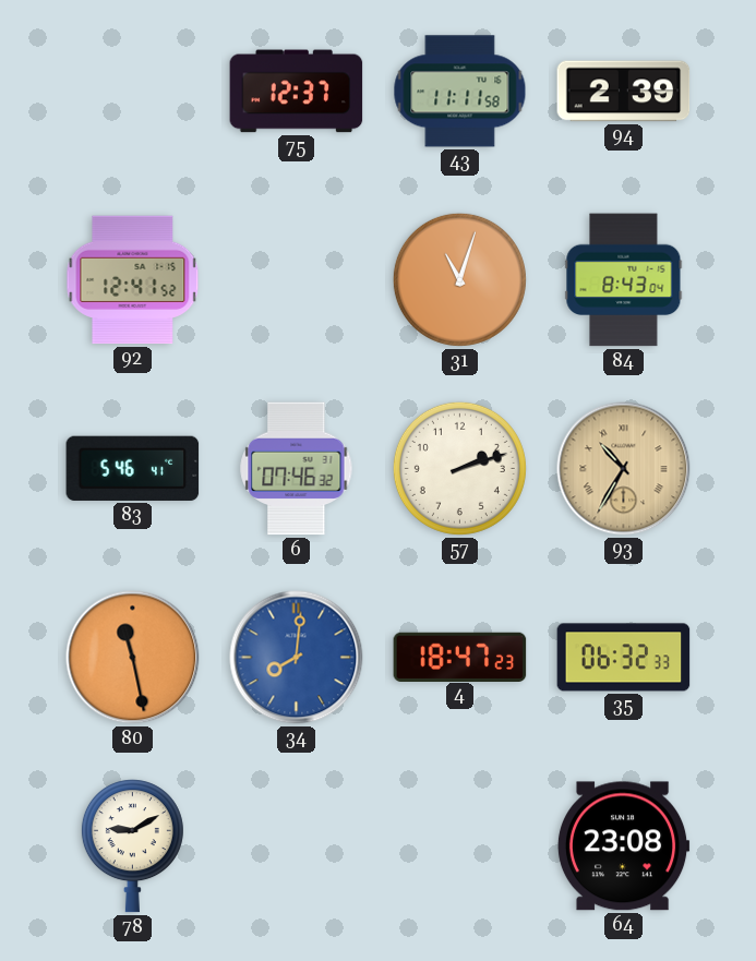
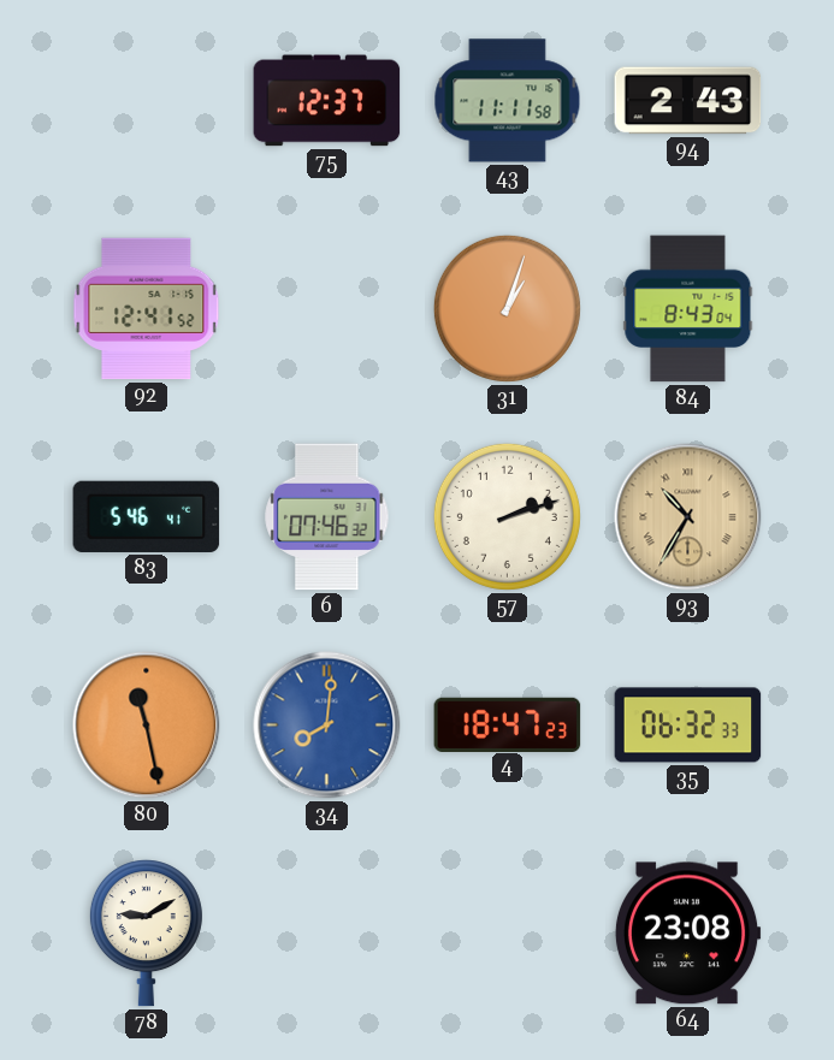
94: 2:39 -> 2:43 (688, 101)
31: 11:03 -> 1:03 (507, 308)
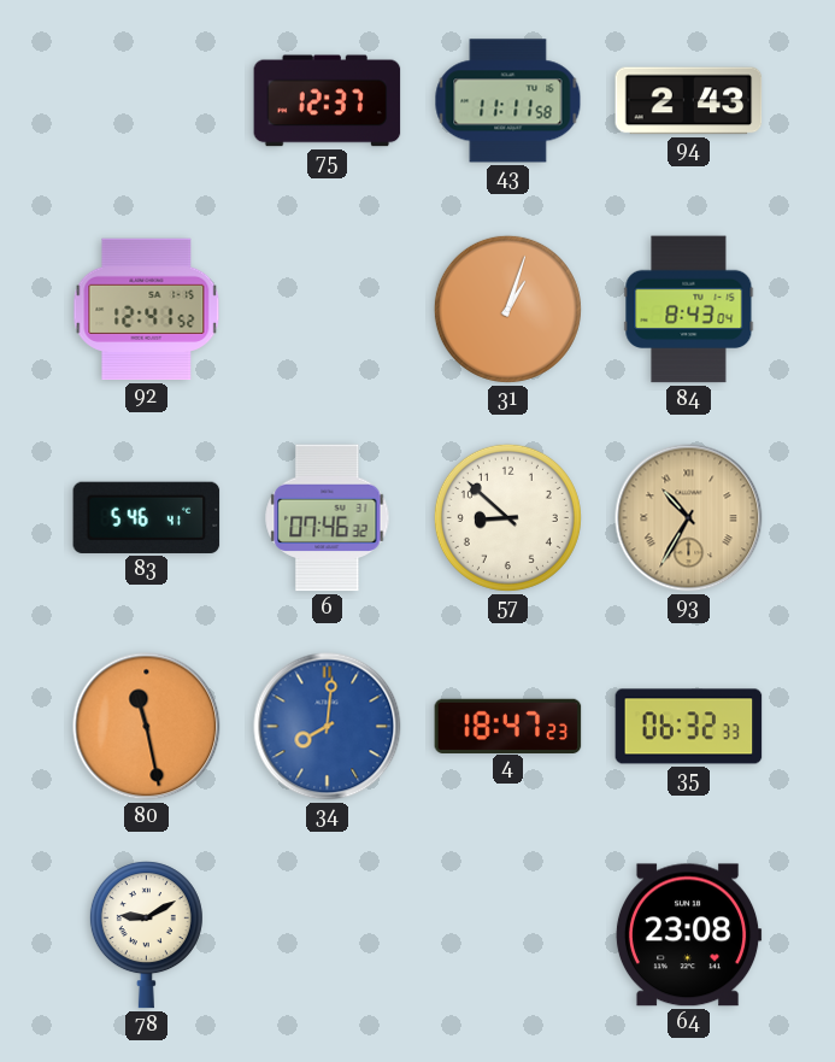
57: 2:12 -> 8:52 (507, 517)
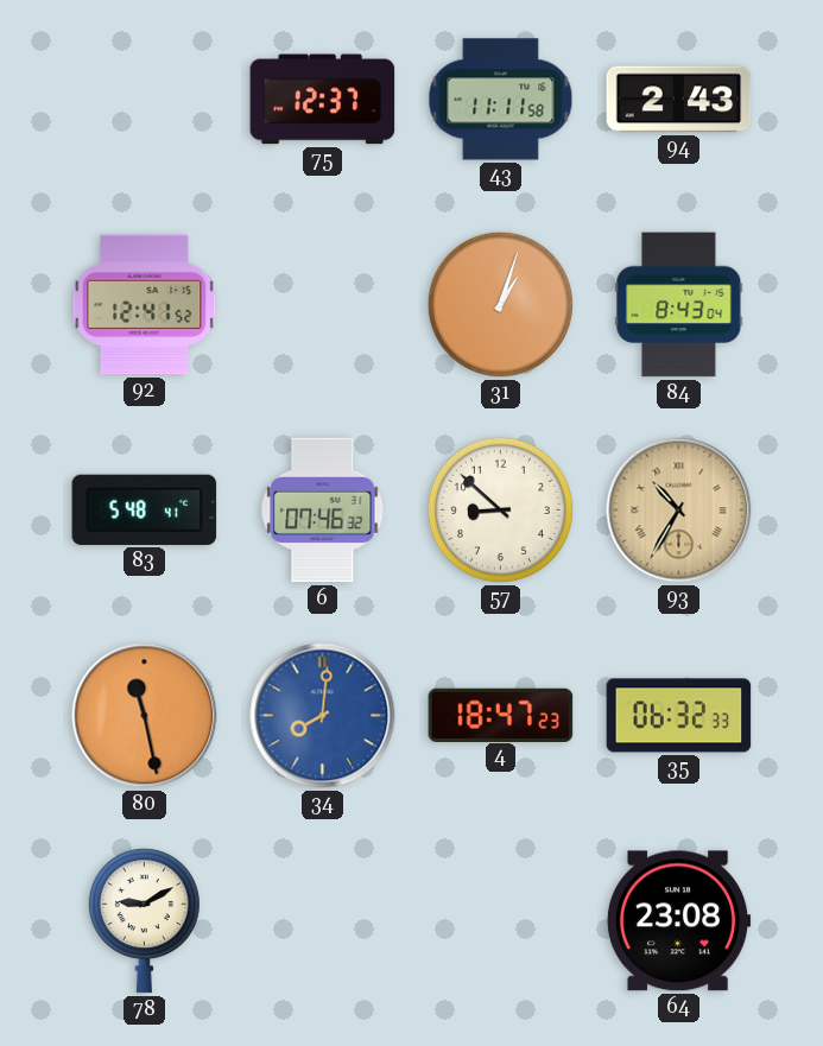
83: 5:46 -> 5:48 (145, 509)
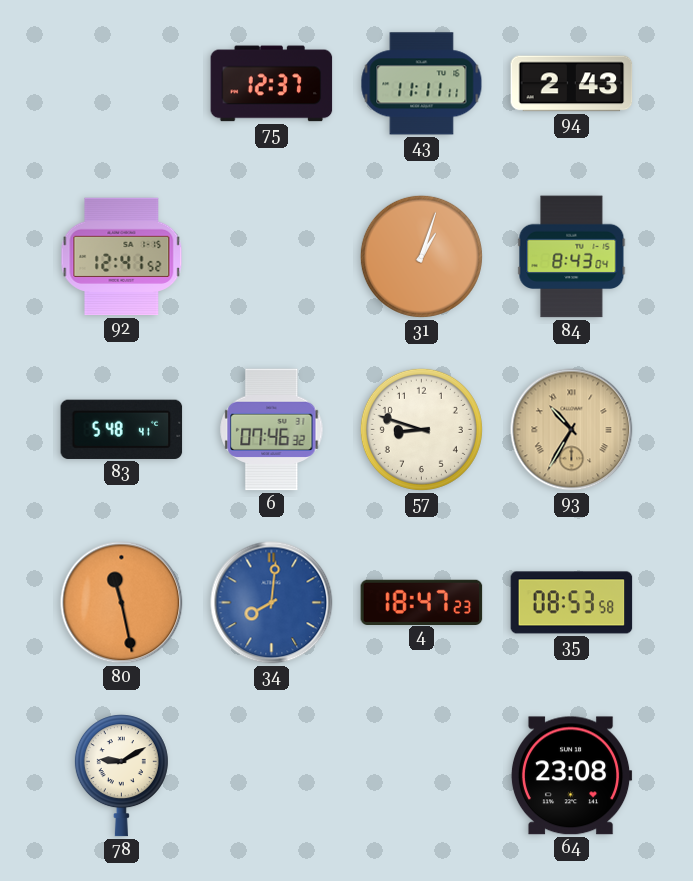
43: 11:11:58 -> 11:11:11 (422, 84)
57: 8:52 -> 8:48 (421, 429)
35: 06:32 -> 08:53 (572, 603)
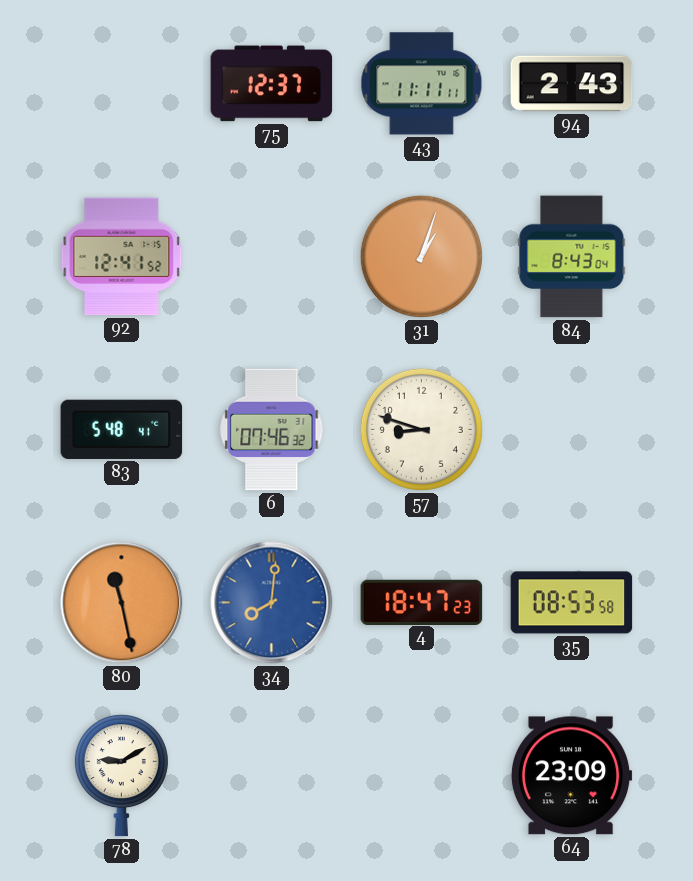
93: 10:35 -> none (572, 430)
64: 23:08 -> 23:09 (571, 776)
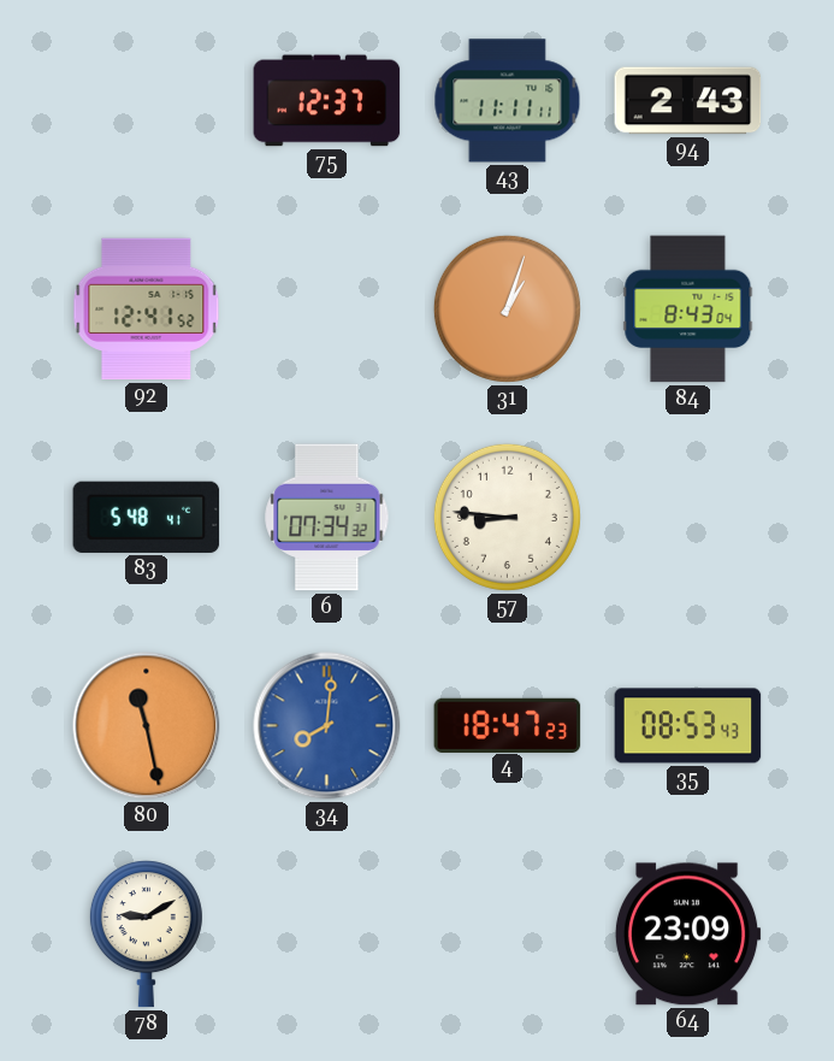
6: 07:46 -> 07:34 (327, 518)
57: 8:48 -> 8:46 (507, 517)
35: 08:53:58 -> 08:53:43 (688, 726)
